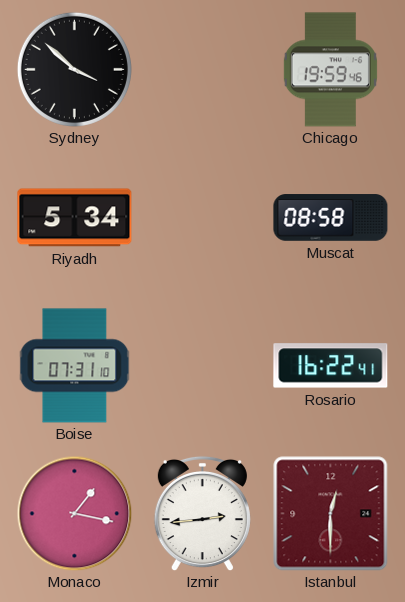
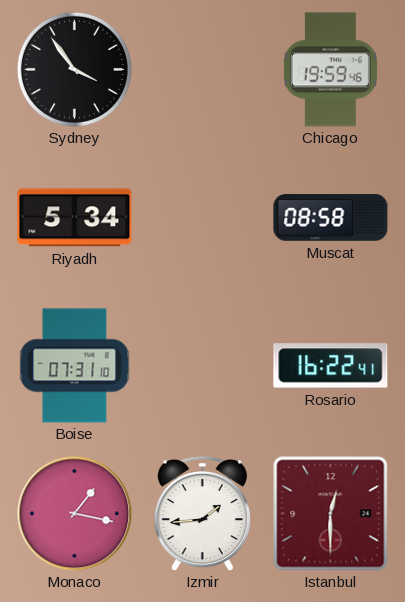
Sydney: 3:52 -> 3:54 (74, 69)
Izmir: 2:44 -> 1:44 (202, 513)
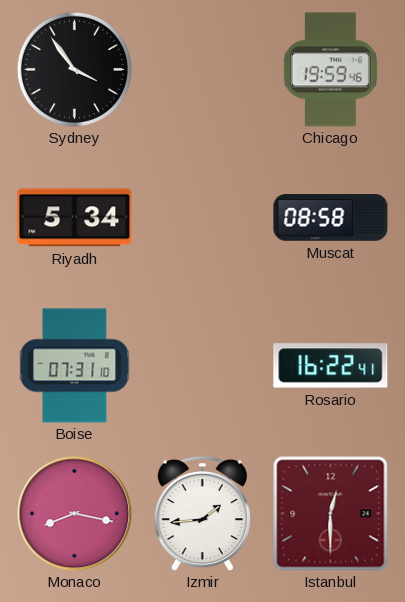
Monaco: 1:17 -> 8:17 (74, 513)
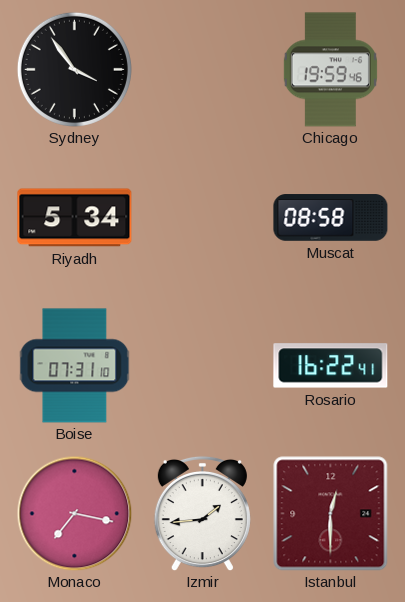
Monaco: 8:17 -> 7:17 (74, 513)
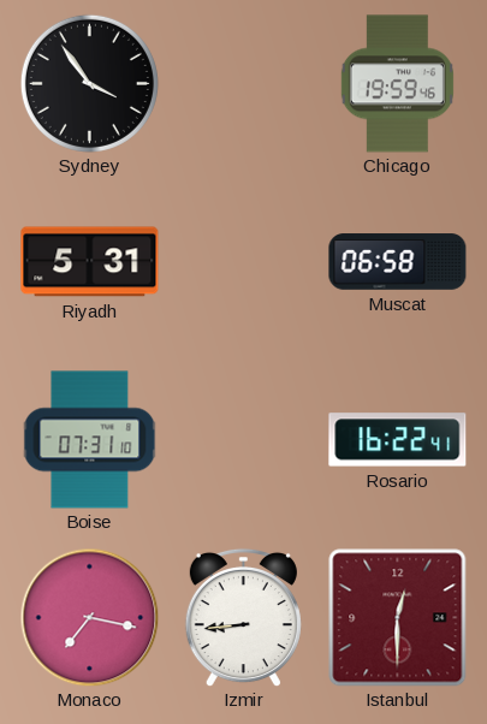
Riyadh: 5:34 -> 5:31 (90, 262)
Muscat: 08:58 -> 06:58 (398, 262)
Izmir: 1:44 -> 8:44 (243, 617)
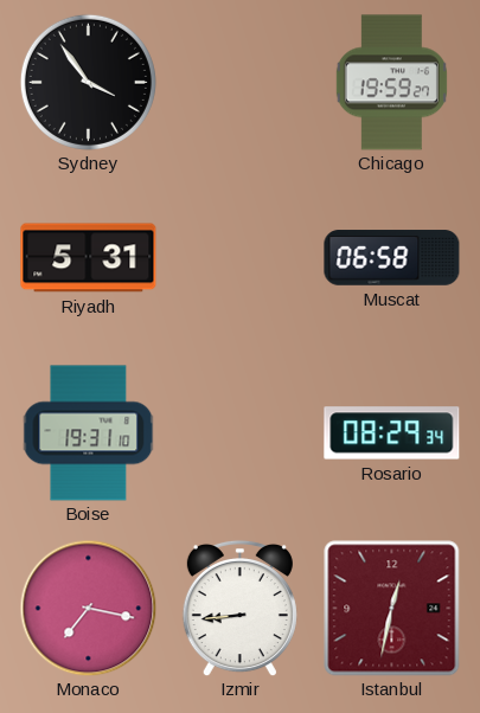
Chicago: 19:59:46 -> 19:59:27 (391, 83)
Boise: 07:31 -> 19:31 (89, 433)
Rosario: 16:22 -> 08:29 (392, 433)
Istanbul: 12:30 -> 12:32 (392, 609)
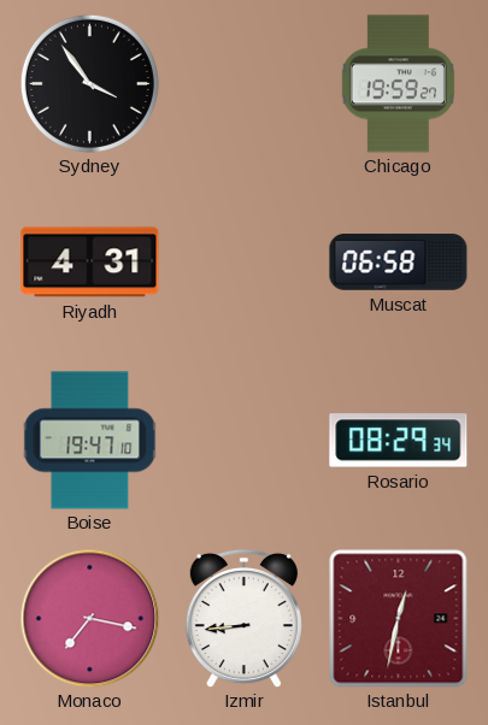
Riyadh: 5:31 -> 4:31 (90, 263)
Boise: 19:31 -> 19:47 (90, 441)
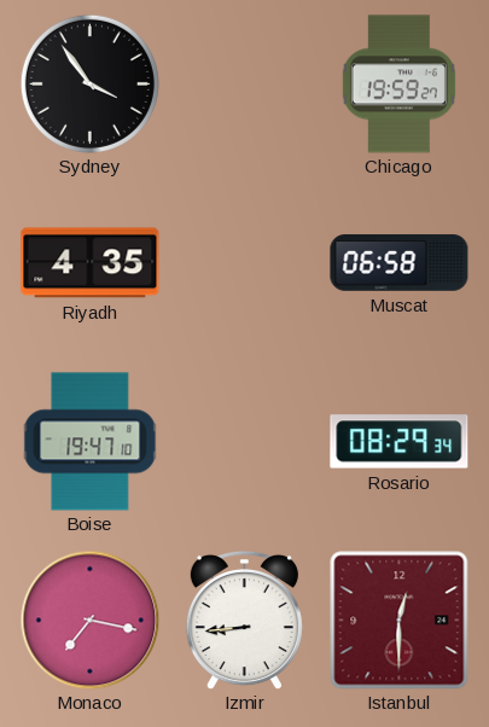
Riyadh: 4:31 -> 4:35 (91, 263)
Istanbul: 12:32 -> 12:30 (400, 621)
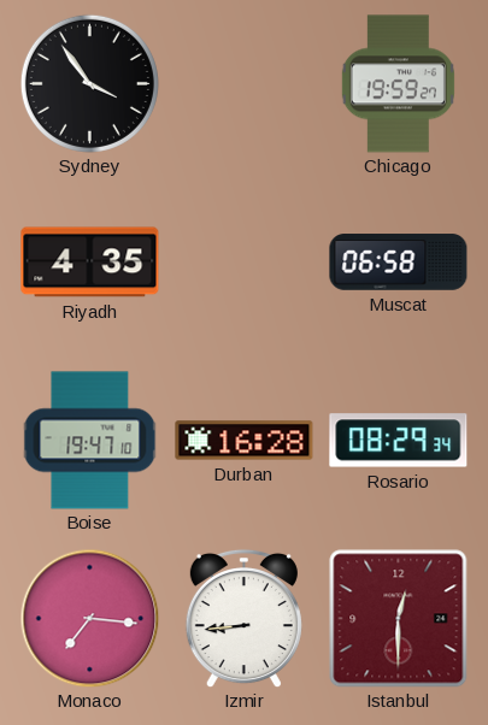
Durban: none -> 16:28 (245, 441)
Monaco: 7:17 -> 7:16 (89, 618)
